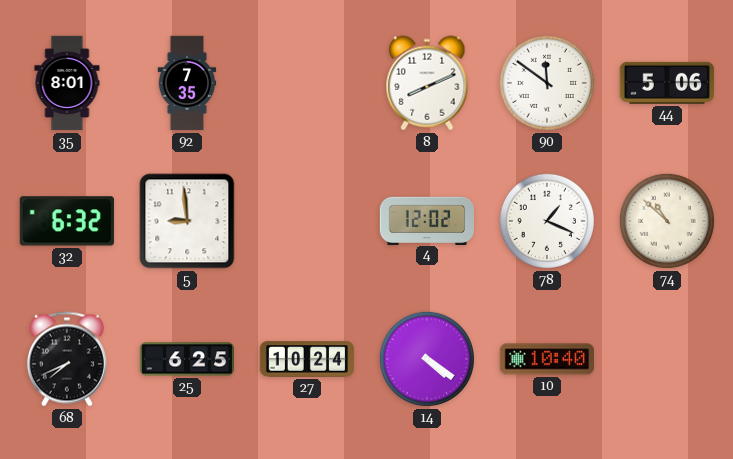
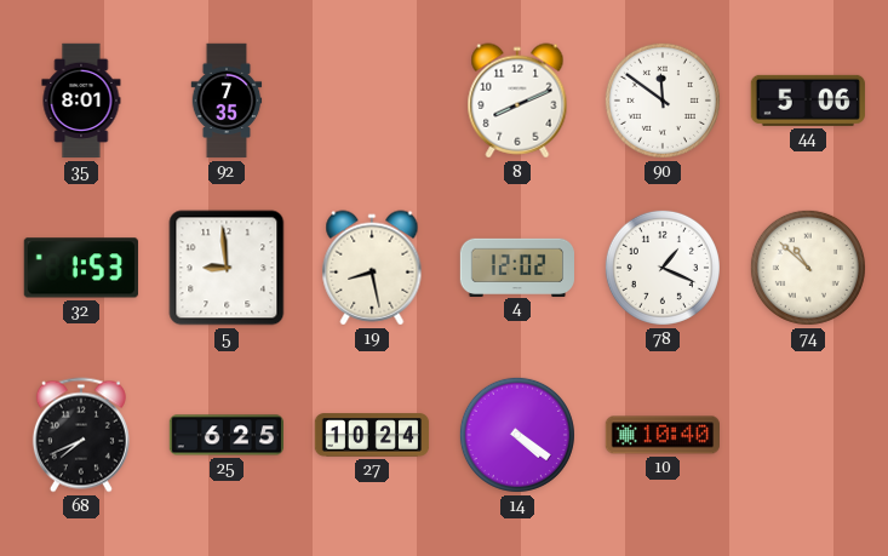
32: 6:32 -> 1:53 (81, 268)
19: none -> 8:28 (372, 268)
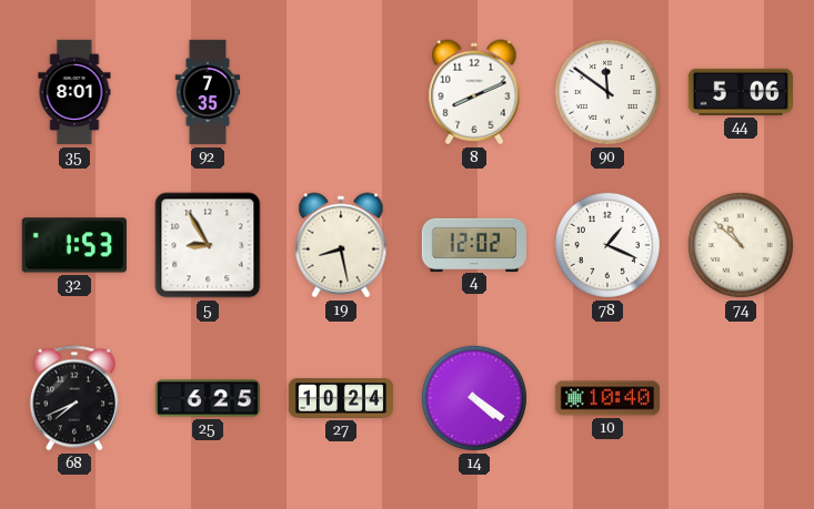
5: 8:59 -> 8:55 (208, 245)
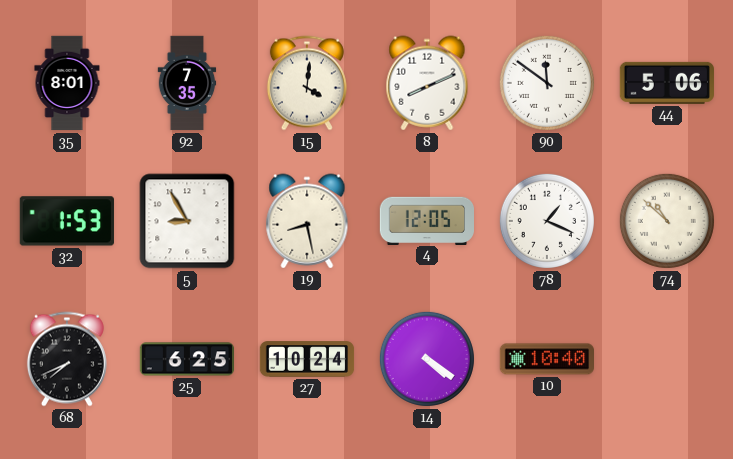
15: none -> 4:01 (307, 83)
4: 12:02 -> 12:05 (426, 220)
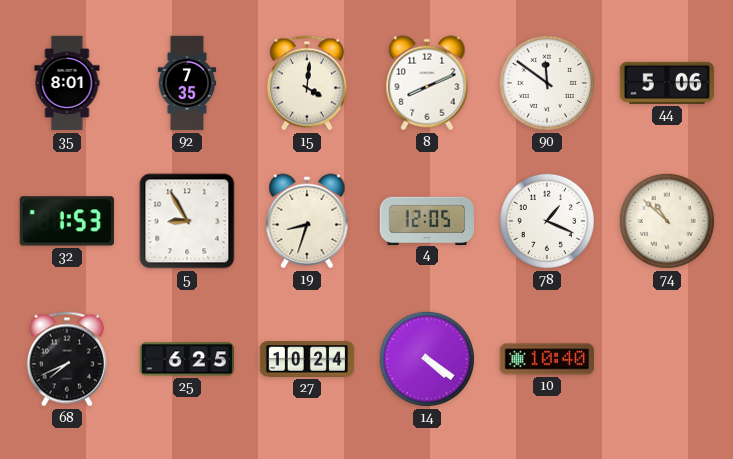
19: 8:28 -> 8:33 (307, 221)
